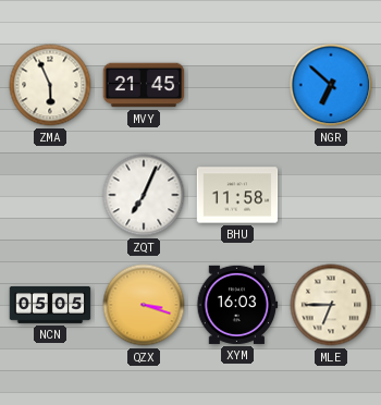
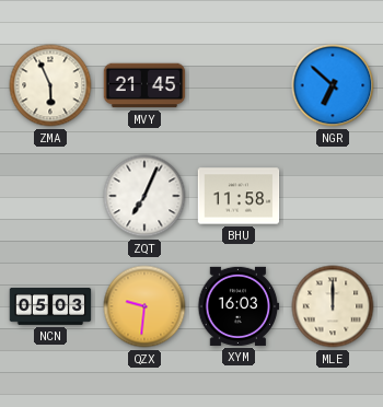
NCN: 05:05 -> 05:03 (50, 306)
QZX: 3:18 -> 9:31 (144, 306)
MLE: 6:45 -> 12:00 (333, 306)
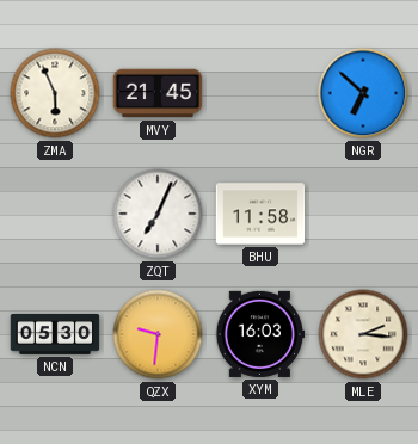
NCN: 05:03 -> 05:30 (55, 334)
MLE: 12:00 -> 2:16 (363, 334)
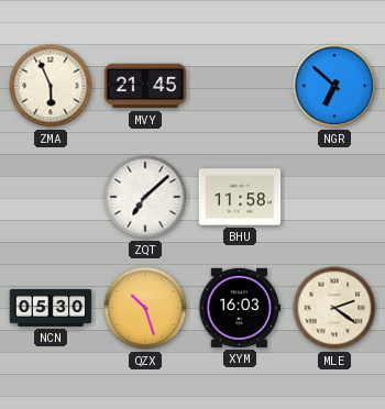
ZQT: 7:04 -> 7:08 (145, 197)
QZX: 9:31 -> 10:27 (145, 308)
MLE: 2:16 -> 2:21 (334, 308)
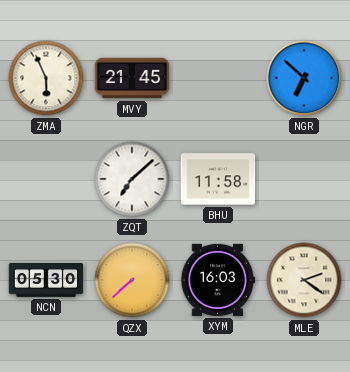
QZX: 10:27 -> 7:38 (132, 280)
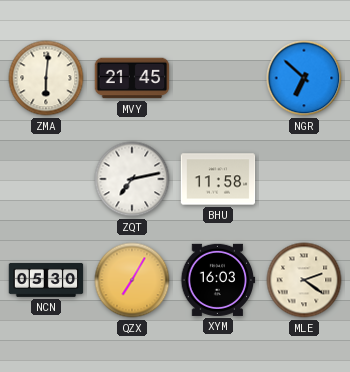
ZMA: 5:56 -> 6:01 (46, 78)
ZQT: 7:08 -> 7:13 (132, 179)
QZX: 7:38 -> 7:05 (132, 280)
